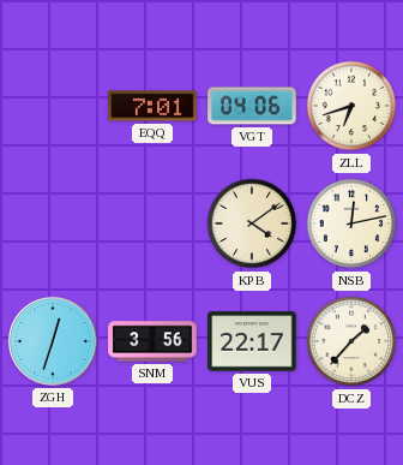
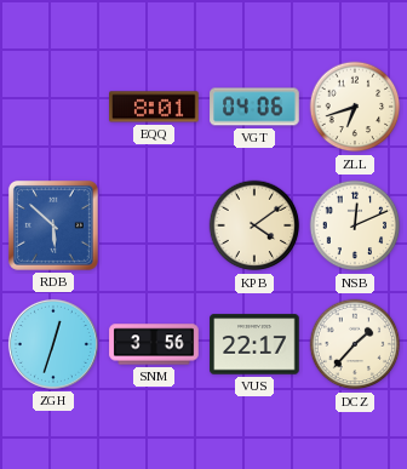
EQQ: 7:01 -> 8:01 (154, 107)
RDB: none -> 5:52 (53, 225)
NSB: 12:13 -> 12:11 (355, 225)
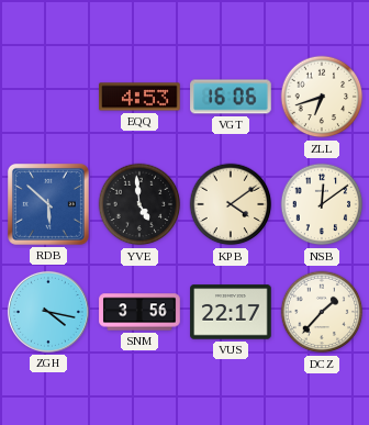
EQQ: 8:01 -> 4:53 (139, 97)
VGT: 04:06 -> 16:06 (231, 97)
YVE: none -> 4:59 (139, 204)
NSB: 12:11 -> 12:09 (322, 204)
ZGH: 12:33 -> 4:17 (48, 312)
